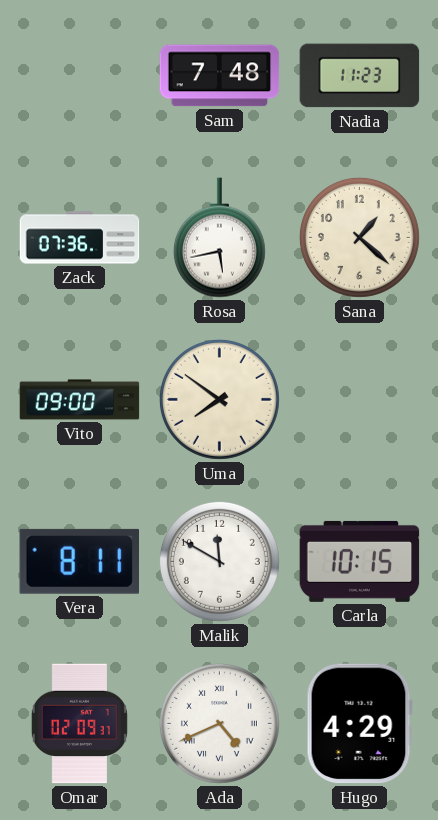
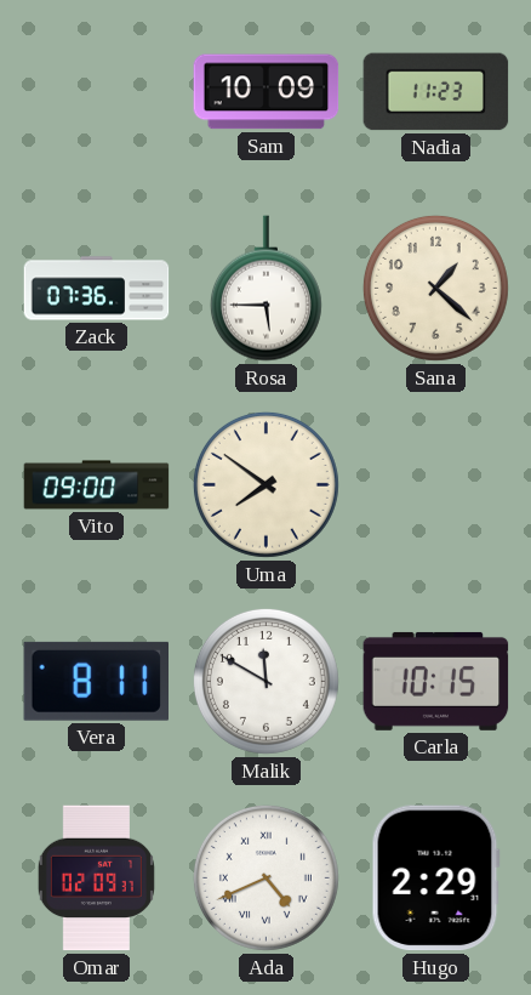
Sam: 7:48 -> 10:09 (267, 92)
Rosa: 5:43 -> 5:45 (265, 289)
Hugo: 4:29 -> 2:29 (435, 879)
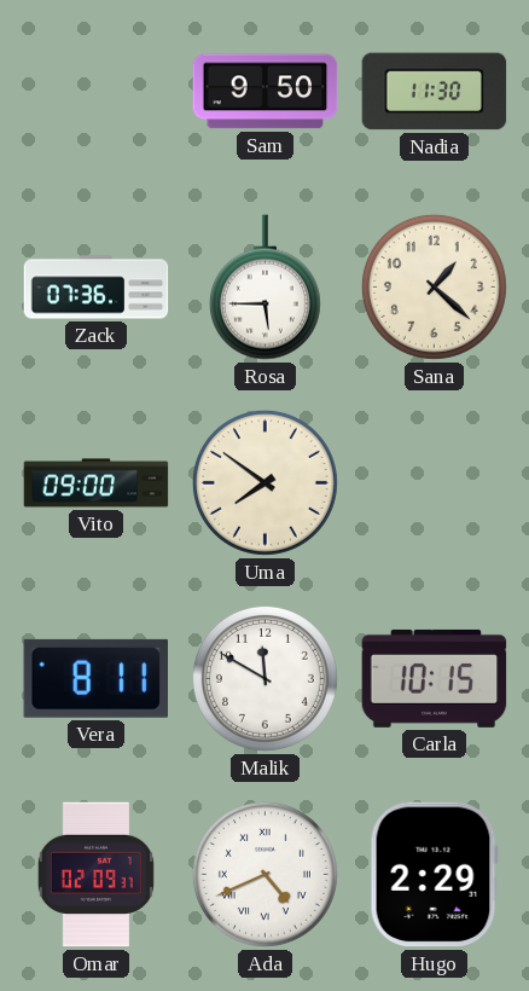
Sam: 10:09 -> 9:50 (266, 92)
Nadia: 11:23 -> 11:30 (435, 92)
